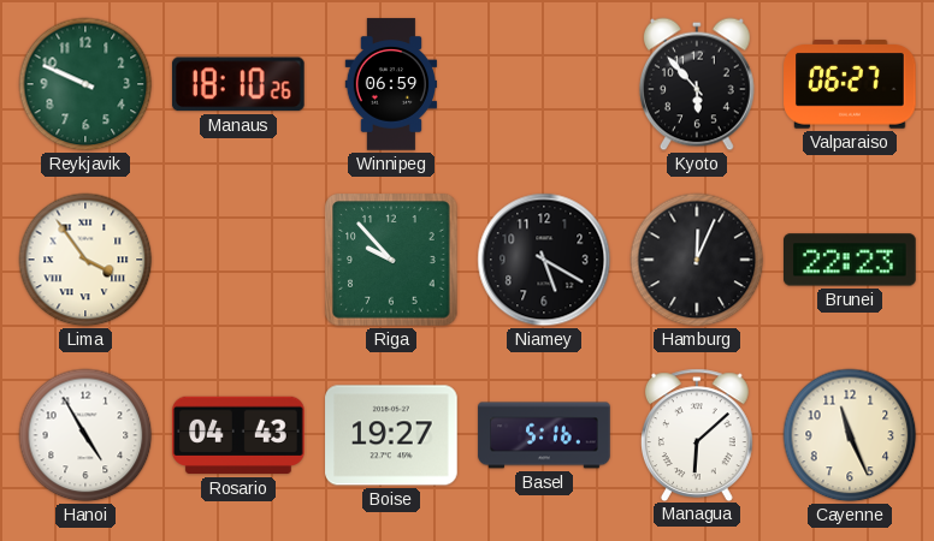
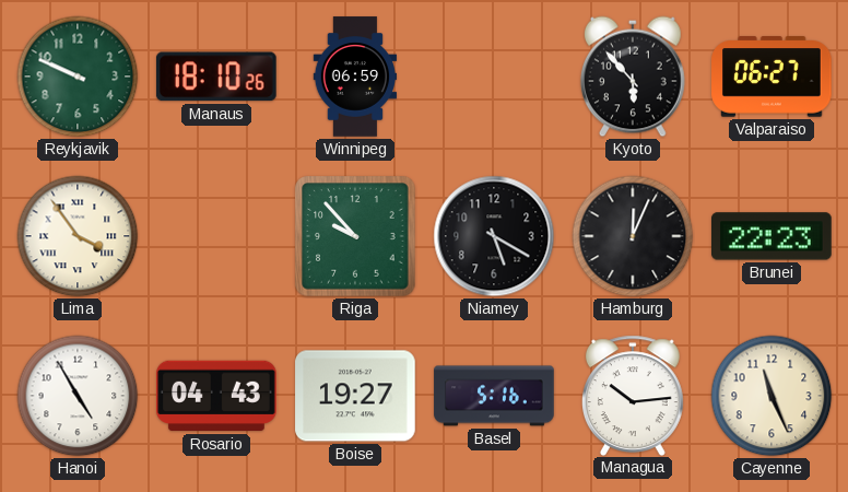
Managua: 6:08 -> 10:14 (633, 395)
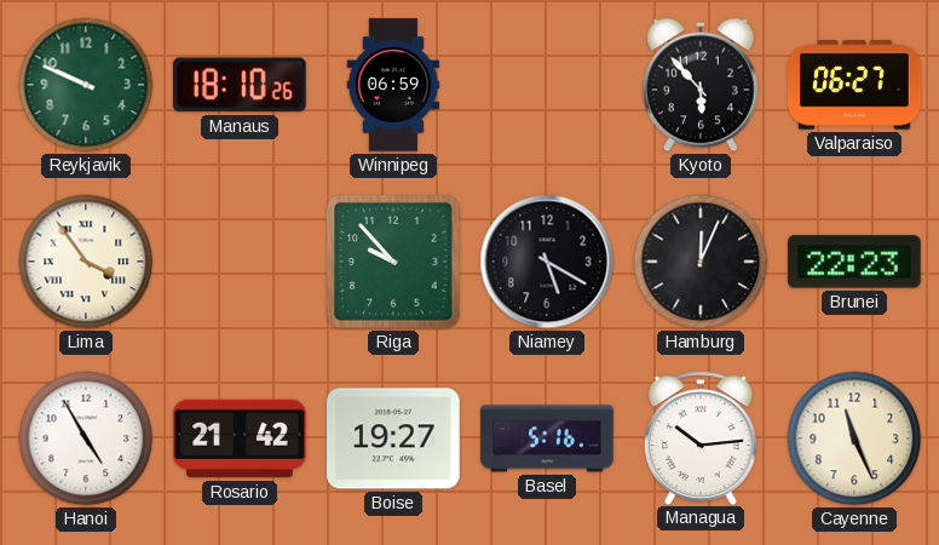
Rosario: 04:43 -> 21:42 (240, 438)
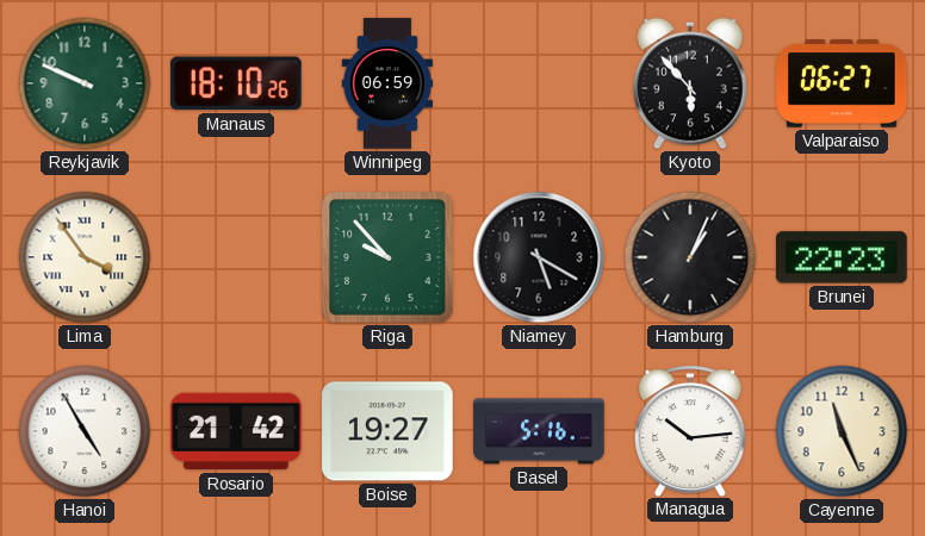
Hamburg: 12:04 -> 1:04 (690, 257)
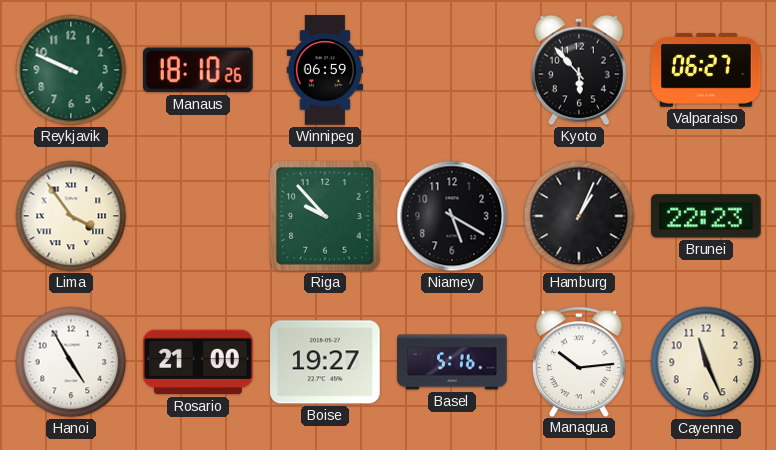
Rosario: 21:42 -> 21:00 (198, 362)
